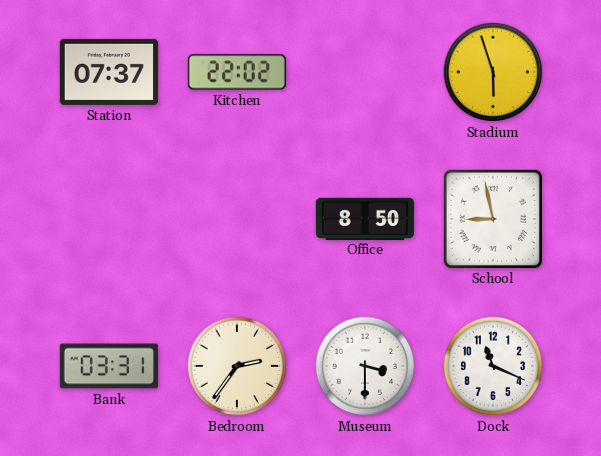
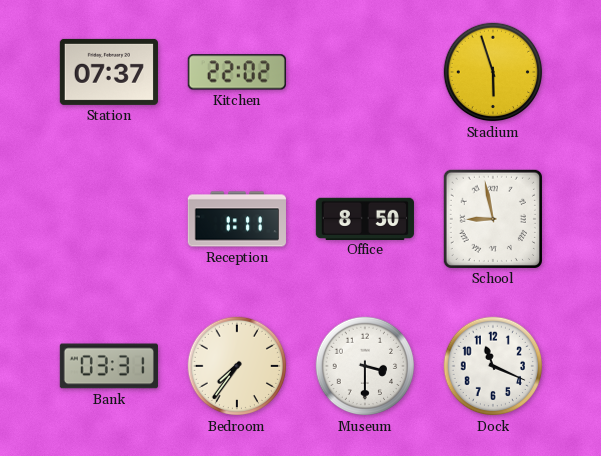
Reception: none -> 1:11 (237, 219)
Bedroom: 2:36 -> 7:36 (237, 366)
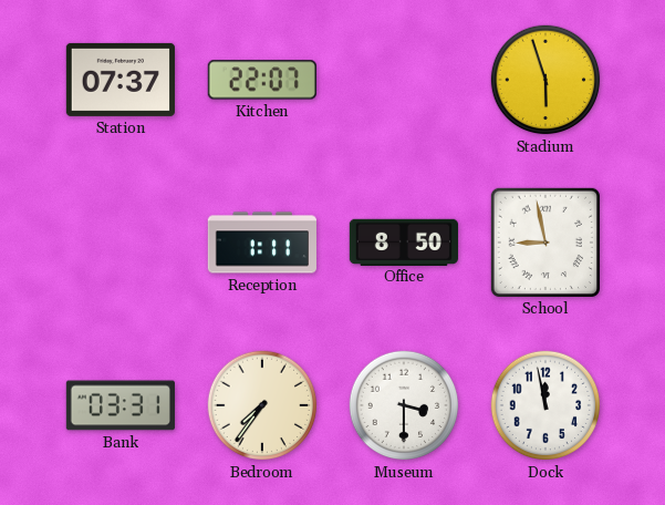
Kitchen: 22:02 -> 22:07 (262, 80)
Dock: 11:19 -> 11:58 (545, 405)
